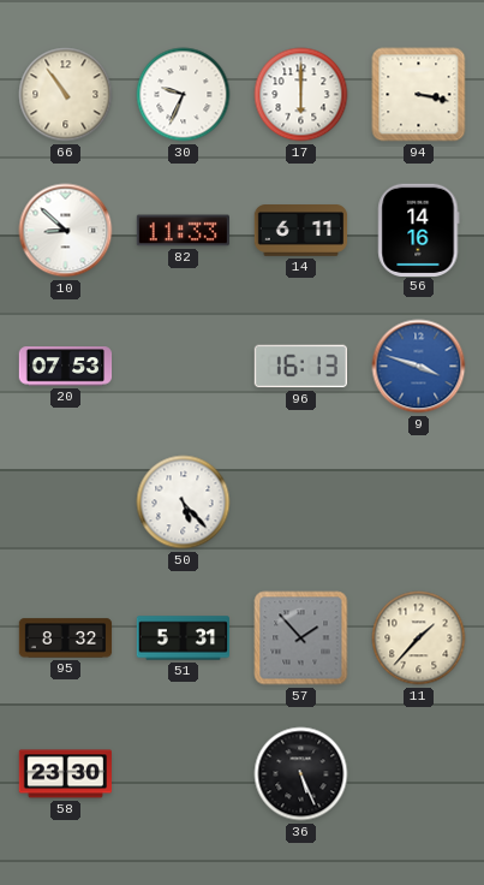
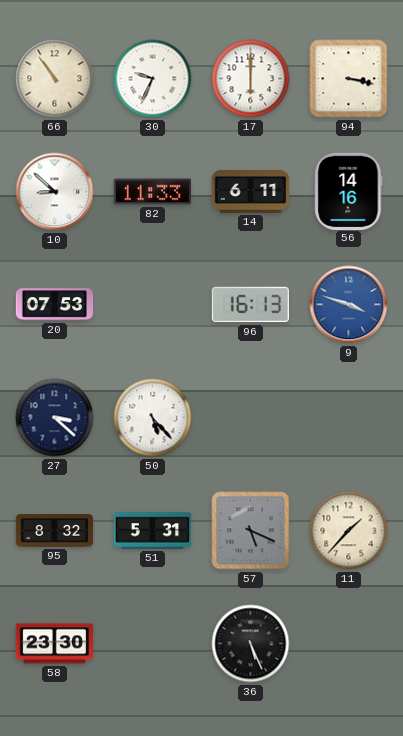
27: none -> 3:22 (55, 418)
57: 1:53 -> 5:19 (251, 531)
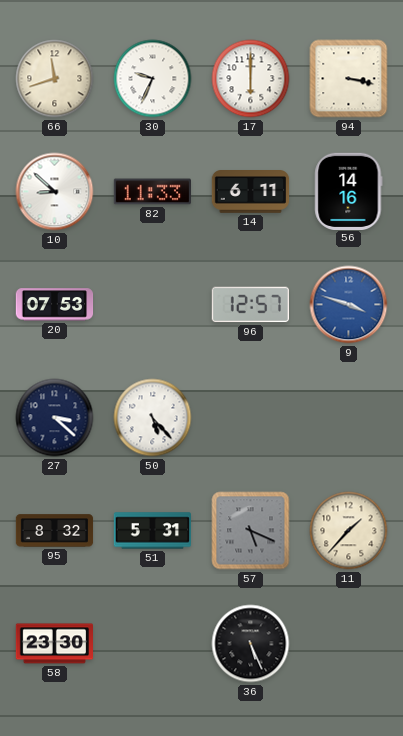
66: 10:54 -> 11:42 (55, 79)
96: 16:13 -> 12:57 (250, 305)
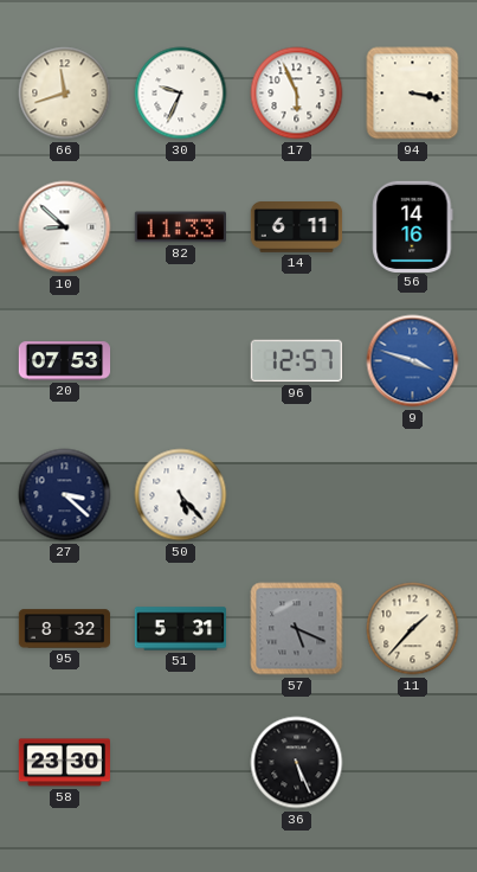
17: 6:00 -> 5:56 (297, 94)
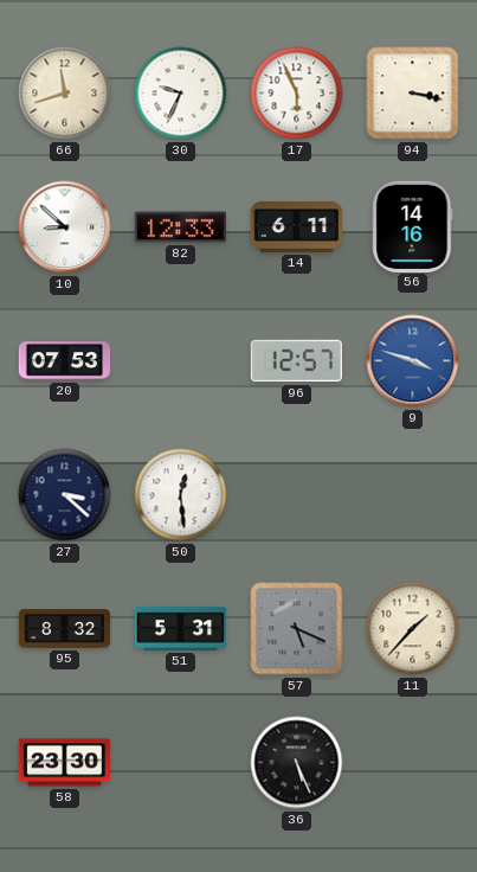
82: 11:33 -> 12:33 (180, 227)
50: 5:23 -> 12:29 (181, 495)
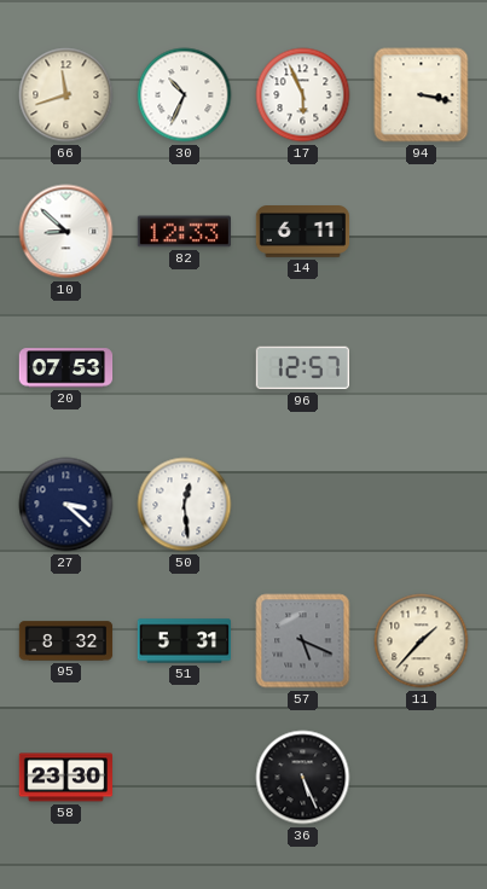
30: 9:34 -> 10:34 (185, 95)
56: 14:16 -> none (413, 226)
9: 3:48 -> none (413, 361)
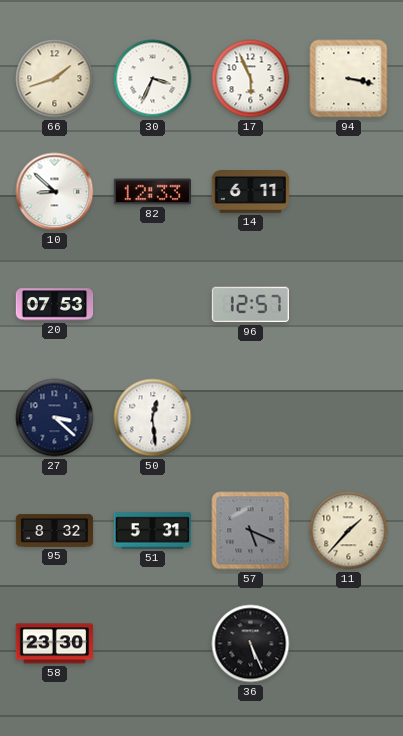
66: 11:42 -> 1:42 (55, 79)
30: 10:34 -> 3:34 (153, 79)
